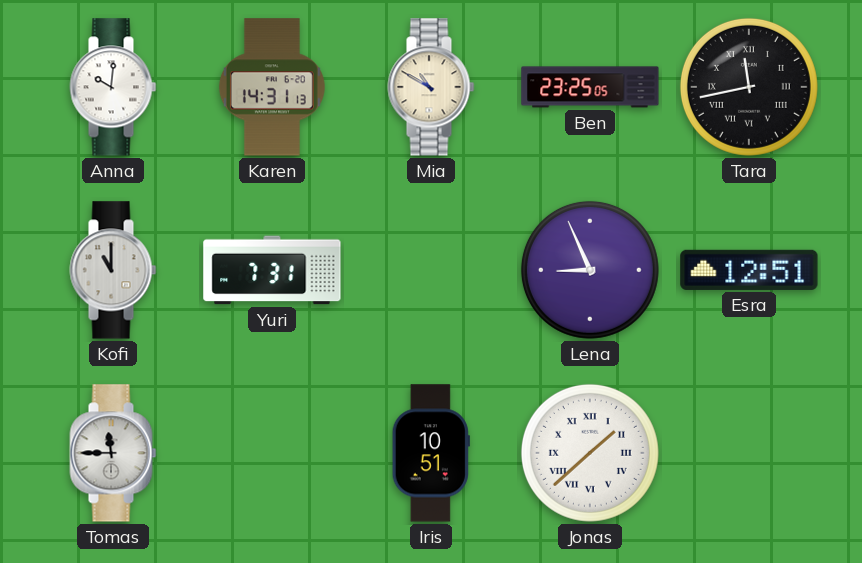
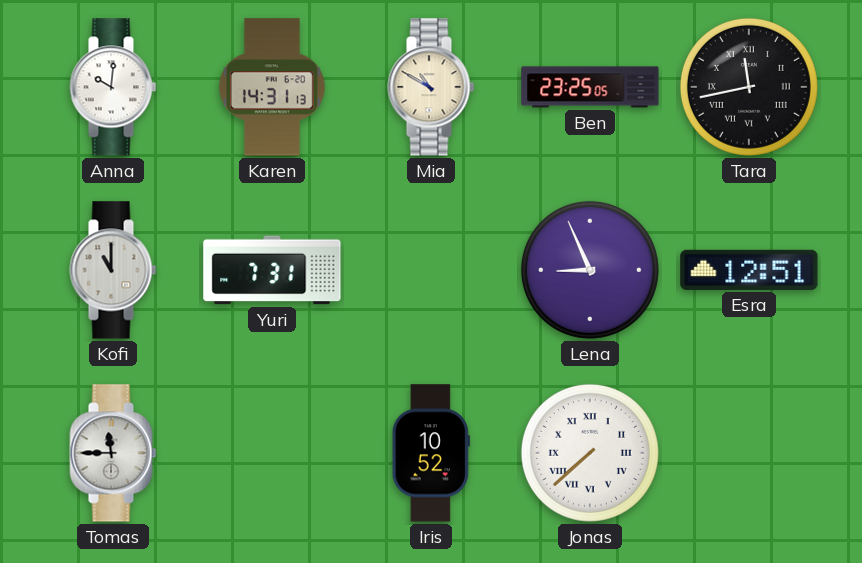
Iris: 10:51 -> 10:52 (431, 453)
Jonas: 1:38 -> 7:38 (590, 453)
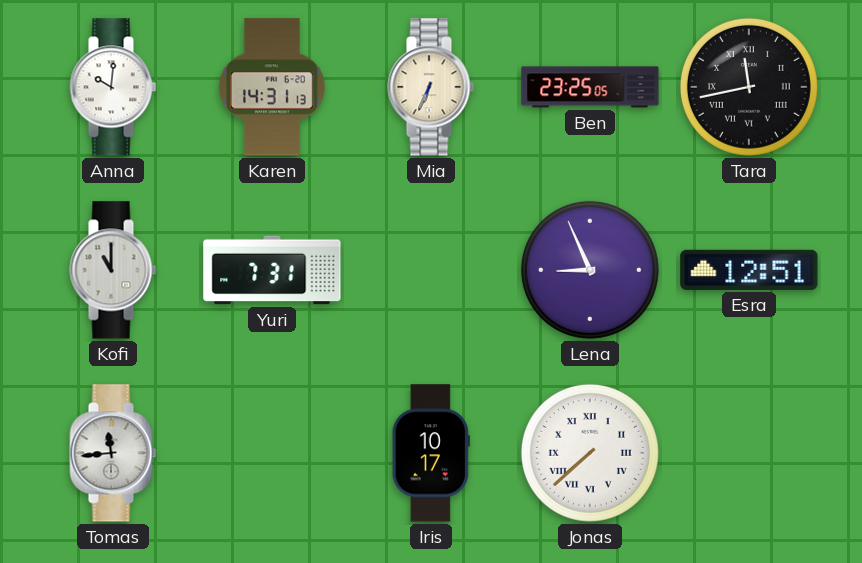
Mia: 10:50 -> 6:34 (431, 87)
Tomas: 11:45 -> 11:44 (113, 453)
Iris: 10:52 -> 10:17 (431, 453)
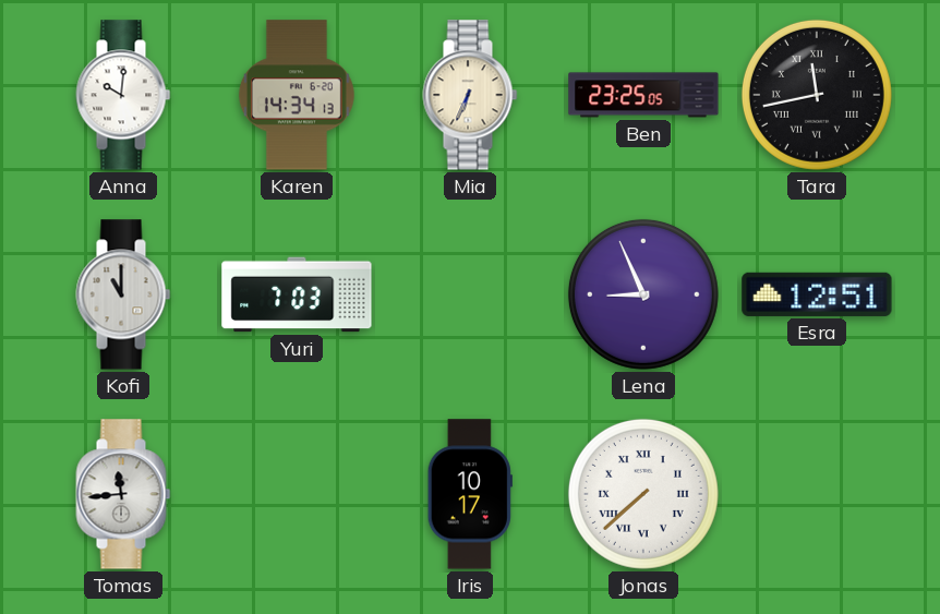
Karen: 14:31 -> 14:34 (297, 95)
Yuri: 7:31 -> 7:03 (297, 294)
